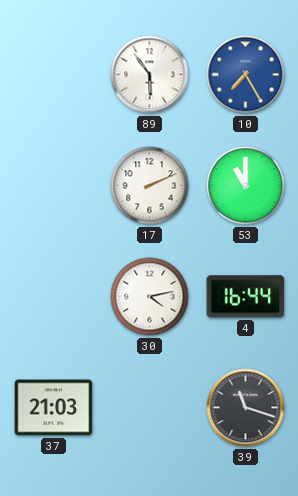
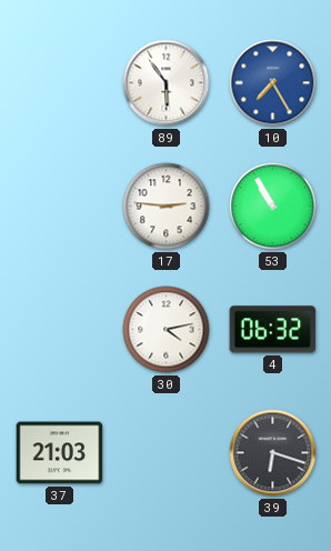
17: 2:11 -> 2:46 (167, 207)
53: 11:00 -> 10:55 (273, 207)
4: 16:44 -> 06:32 (273, 330)
39: 11:18 -> 6:18 (273, 453)
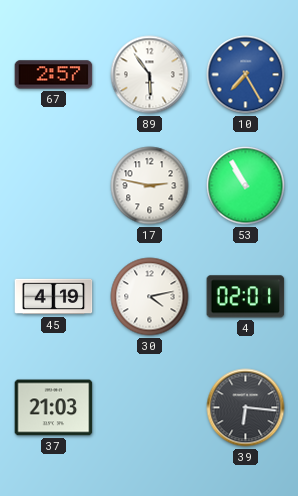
67: none -> 2:57 (54, 75)
17: 2:46 -> 2:47 (150, 186)
45: none -> 4:19 (54, 297)
4: 06:32 -> 02:01 (246, 297)
39: 6:18 -> 6:16 (246, 408)
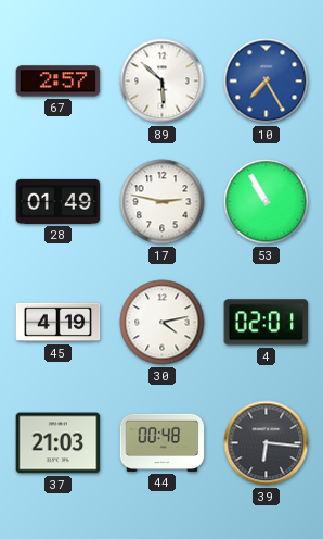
89: 5:54 -> 5:52 (163, 82)
28: none -> 01:49 (59, 201)
44: none -> 00:48 (163, 442)
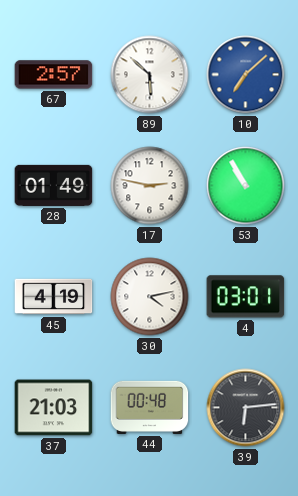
10: 7:25 -> 7:08 (246, 75)
4: 02:01 -> 03:01 (246, 297)
39: 6:16 -> 6:14 (246, 408)
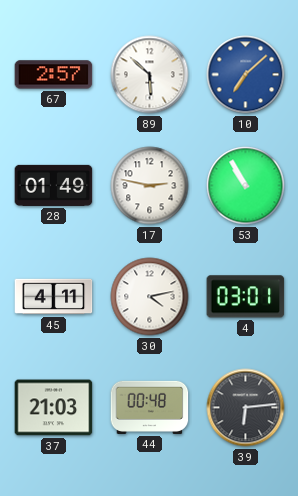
45: 4:19 -> 4:11 (54, 297)
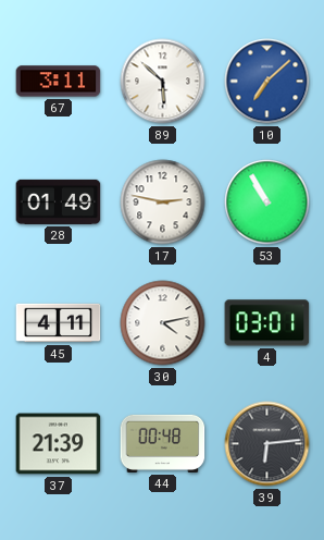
67: 2:57 -> 3:11 (59, 82)
37: 21:03 -> 21:39 (59, 444)
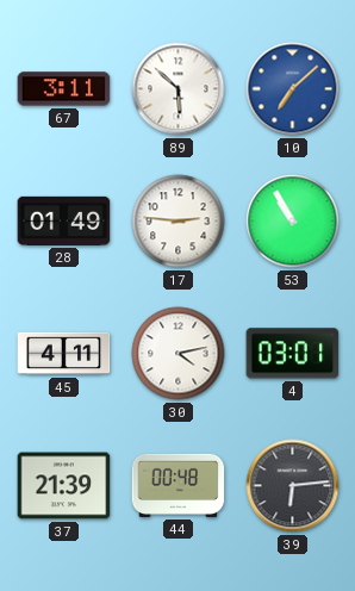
17: 2:47 -> 2:46 (179, 222)
